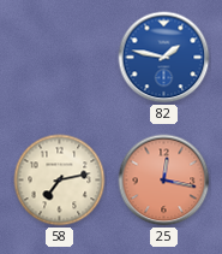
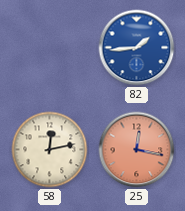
82: 1:47 -> 1:44 (137, 48)
58: 7:13 -> 12:13 (50, 150)
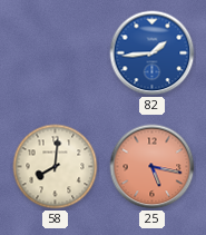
58: 12:13 -> 8:01 (56, 167)
25: 12:17 -> 5:17 (153, 167)
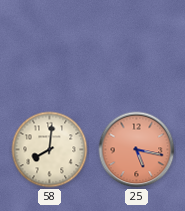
82: 1:44 -> none (153, 53)
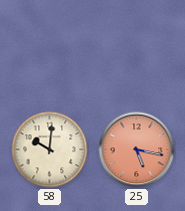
58: 8:01 -> 10:01 (50, 150)
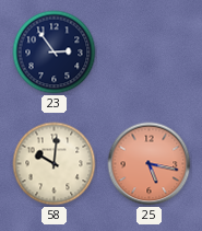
23: none -> 2:54 (55, 53)
